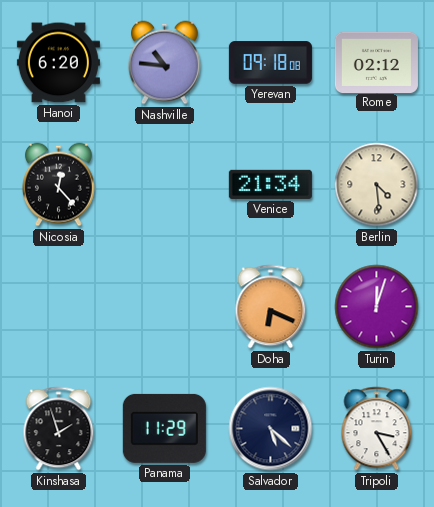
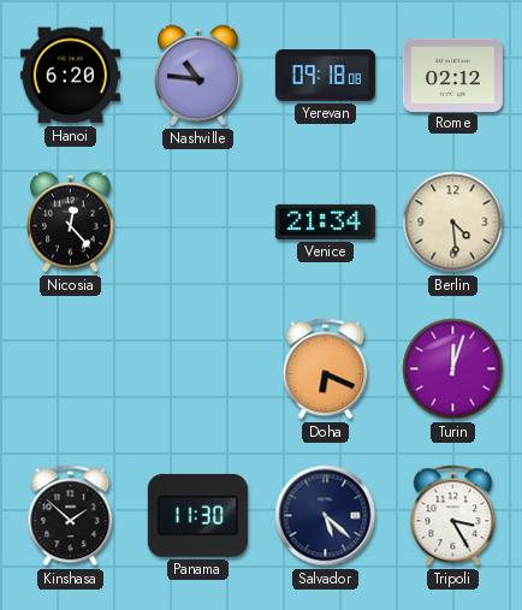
Kinshasa: 1:57 -> 1:52 (71, 516)
Panama: 11:29 -> 11:30 (197, 515)
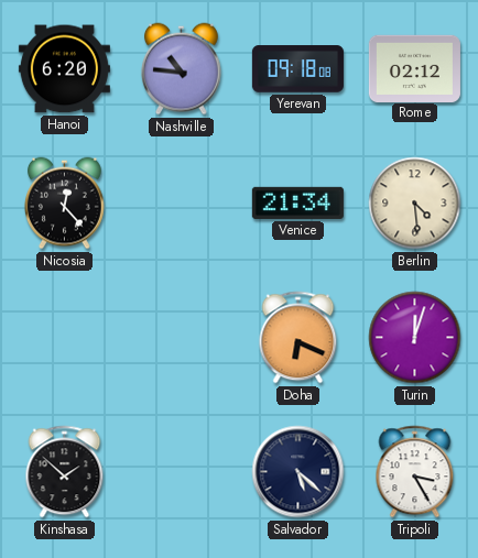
Panama: 11:30 -> none (197, 515)
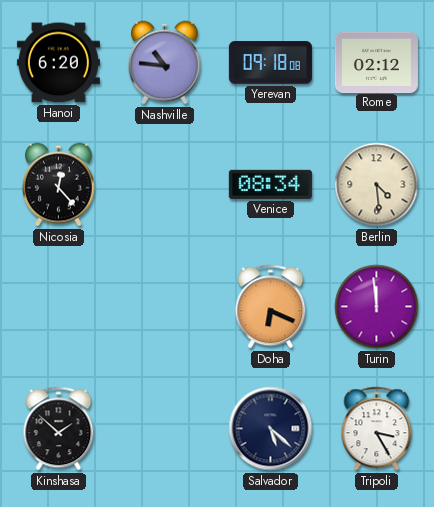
Venice: 21:34 -> 08:34 (270, 184)
Turin: 12:03 -> 11:59 (377, 307)
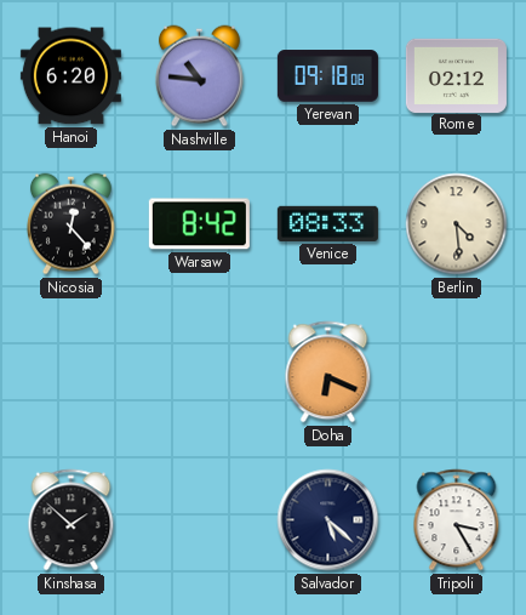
Warsaw: none -> 8:42 (199, 224)
Venice: 08:34 -> 08:33 (327, 223)
Turin: 11:59 -> none (377, 307)
